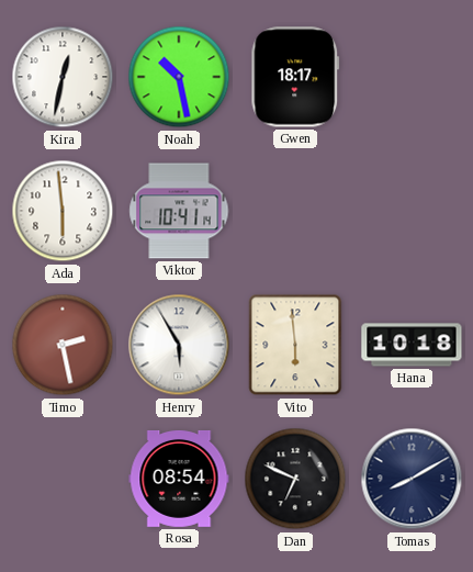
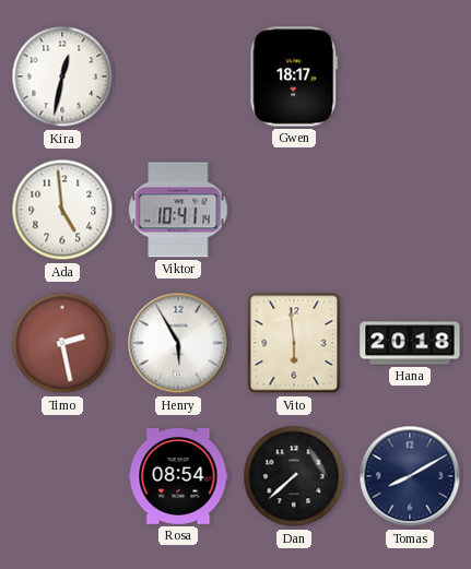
Noah: 10:28 -> none (179, 77)
Ada: 5:59 -> 4:59 (62, 210)
Hana: 10:18 -> 20:18 (410, 343)
Dan: 6:49 -> 7:38 (294, 476)
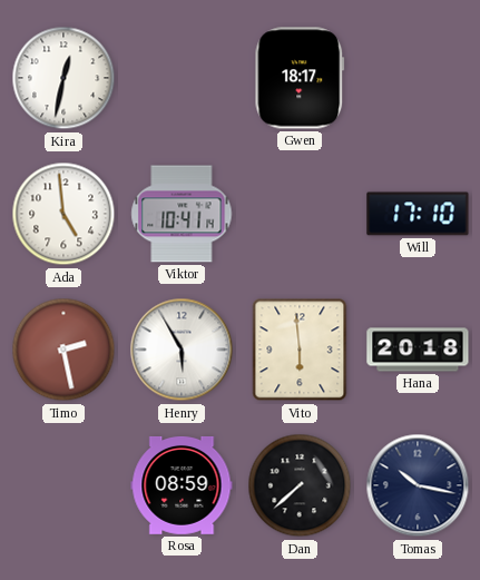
Will: none -> 17:10 (418, 214)
Rosa: 08:54 -> 08:59 (182, 485)
Tomas: 8:10 -> 10:17 (418, 485)
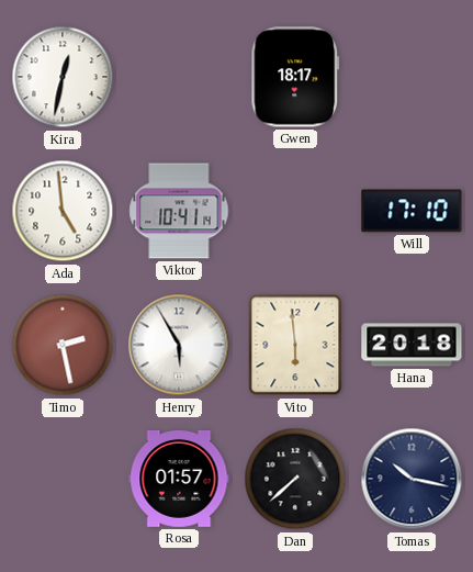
Rosa: 08:59 -> 01:57 (179, 479)
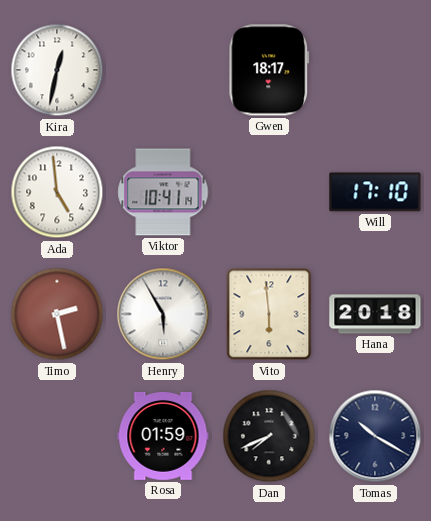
Rosa: 01:57 -> 01:59 (163, 436)
Dan: 7:38 -> 7:41 (269, 436)
Tomas: 10:17 -> 10:20 (375, 436)
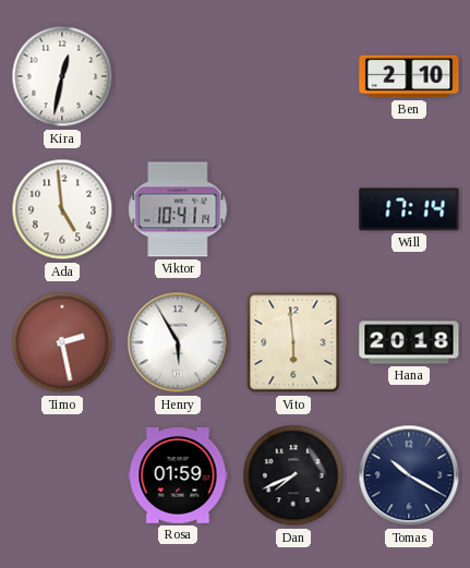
Gwen: 18:17 -> none (269, 70)
Ben: none -> 2:10 (409, 76)
Will: 17:10 -> 17:14 (409, 209)
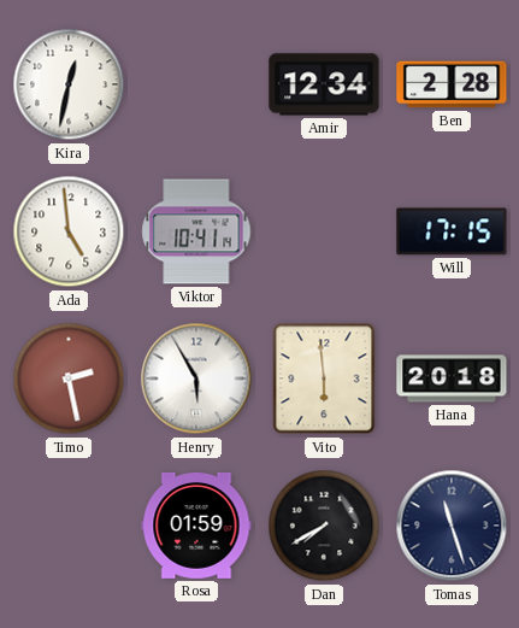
Amir: none -> 12:34 (324, 84)
Ben: 2:10 -> 2:28 (452, 84)
Will: 17:14 -> 17:15 (452, 231)
Dan: 7:41 -> 7:40 (324, 526)
Tomas: 10:20 -> 11:27 (452, 526)
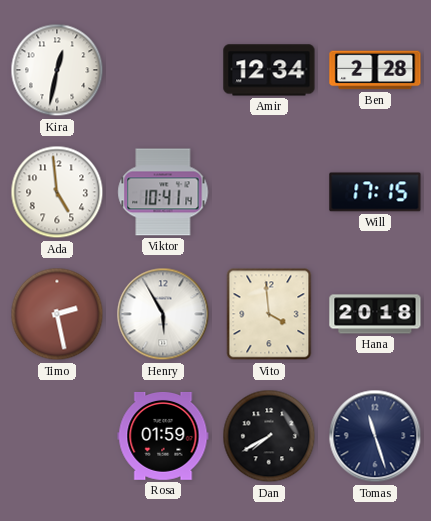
Vito: 5:59 -> 3:59 (269, 314)
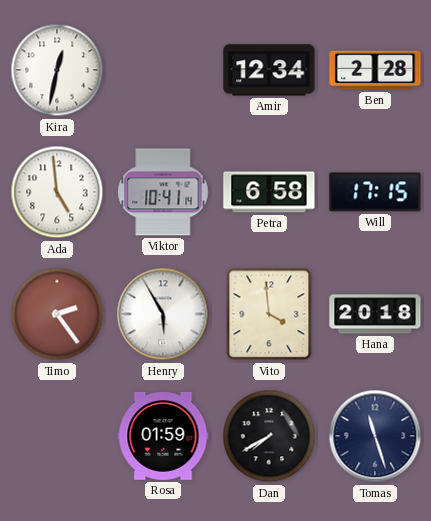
Petra: none -> 6:58 (269, 192)
Timo: 2:28 -> 2:24 (57, 314)
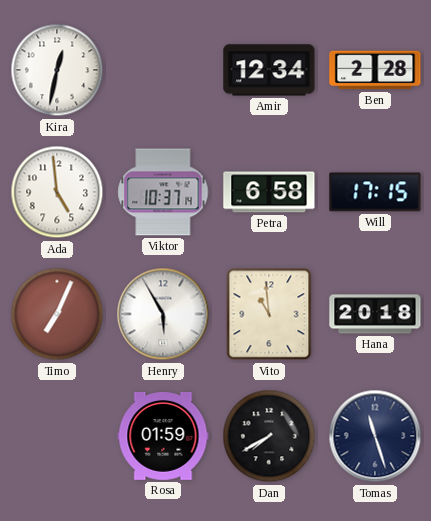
Viktor: 10:41 -> 10:37 (163, 192)
Timo: 2:24 -> 7:04 (57, 314)
Vito: 3:59 -> 10:59 (269, 314)
